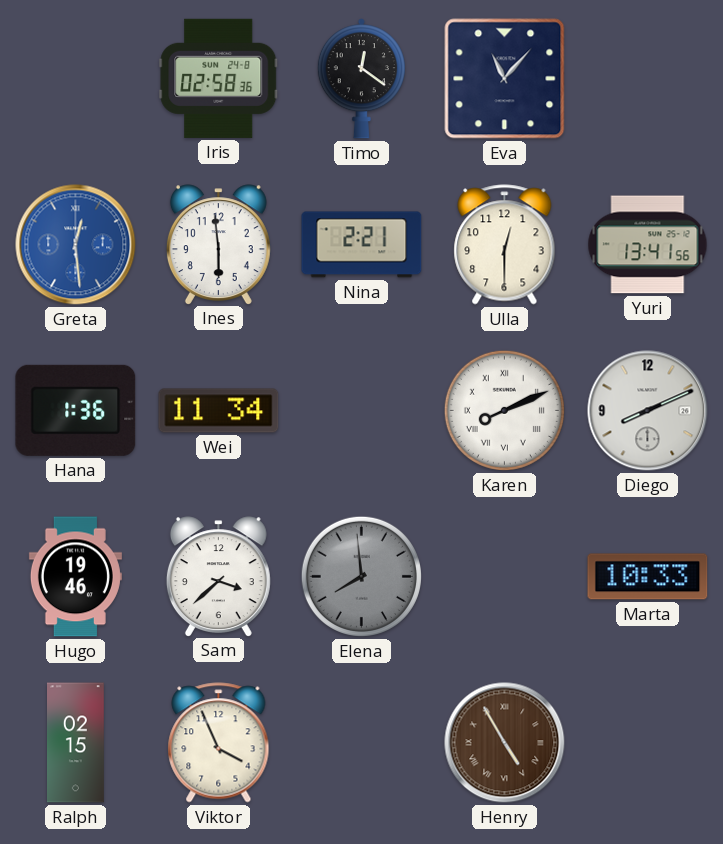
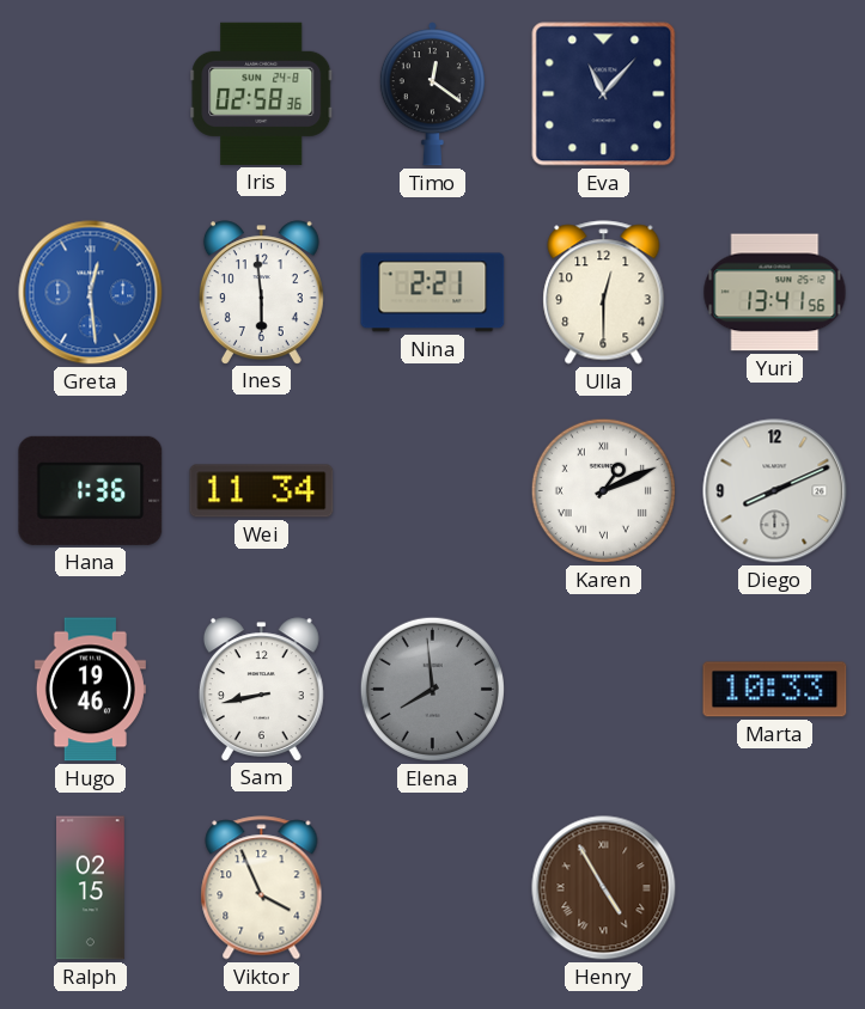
Karen: 8:11 -> 1:11 (603, 490)
Sam: 3:38 -> 8:43 (261, 689)
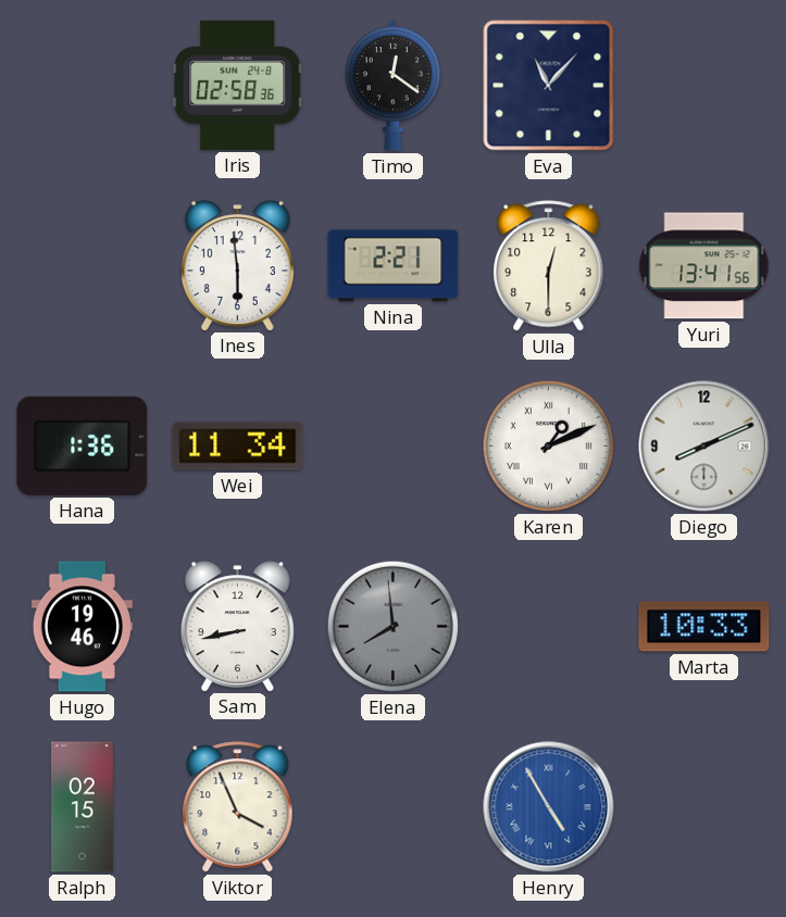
Greta: 12:29 -> none (91, 293)
Henry dial: brown -> blue (549, 807)
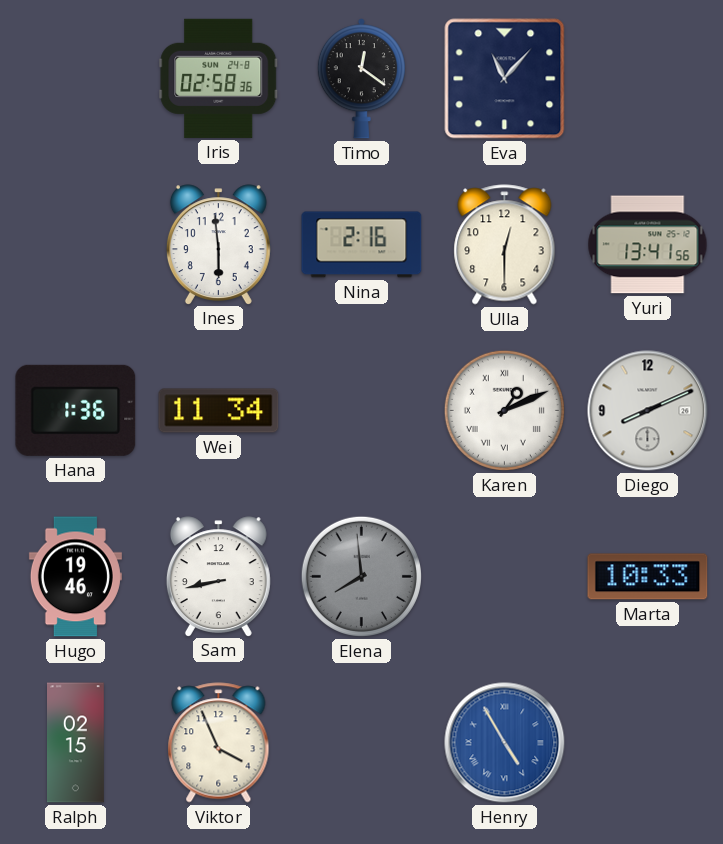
Nina: 2:21 -> 2:16 (362, 245)
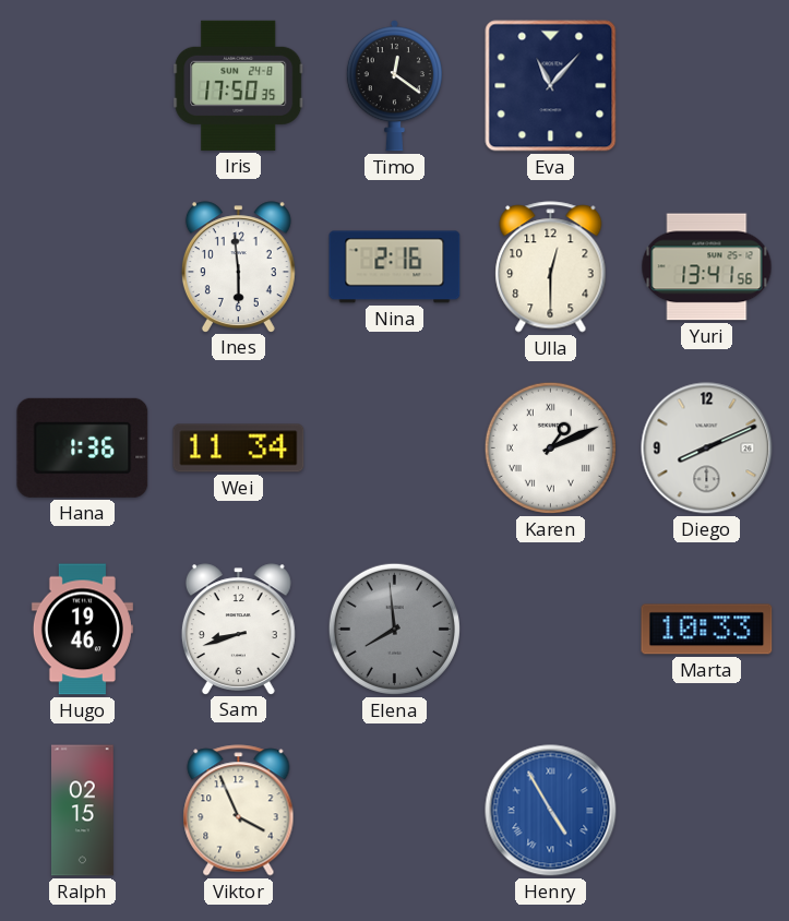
Iris: 02:58 -> 17:50 (239, 85)
Sam: 8:43 -> 8:42 (238, 629)
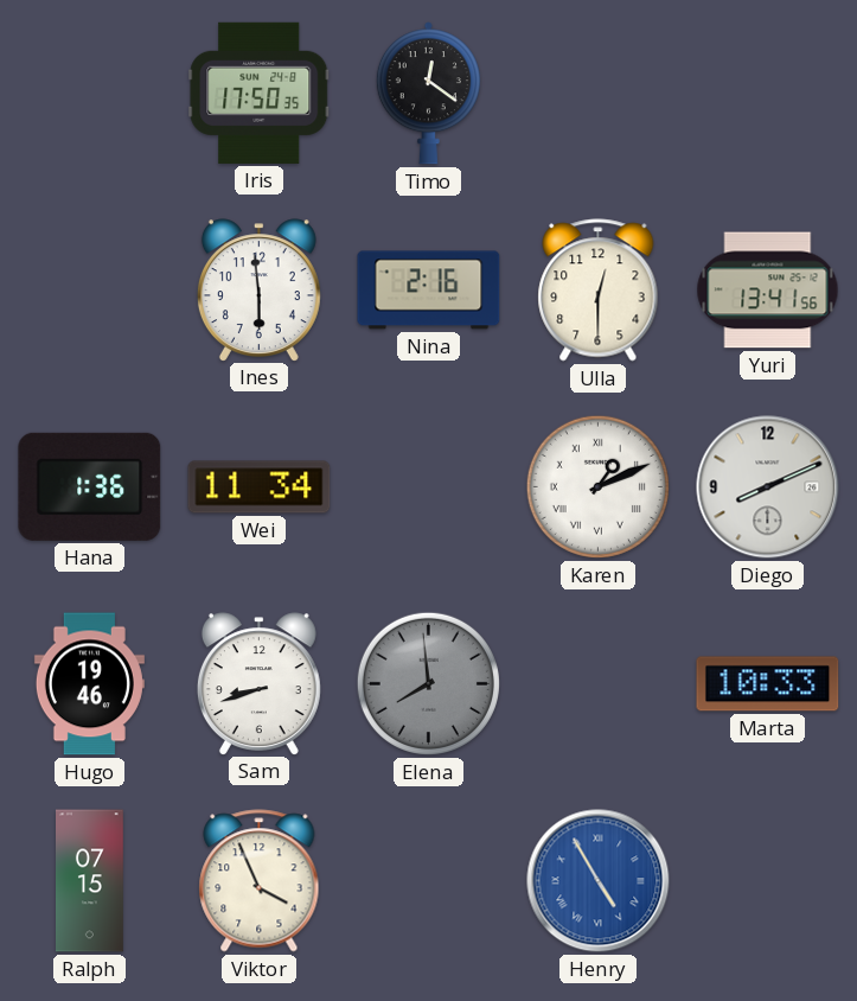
Eva: 11:07 -> none (551, 86)
Ralph: 02:15 -> 07:15 (90, 881)
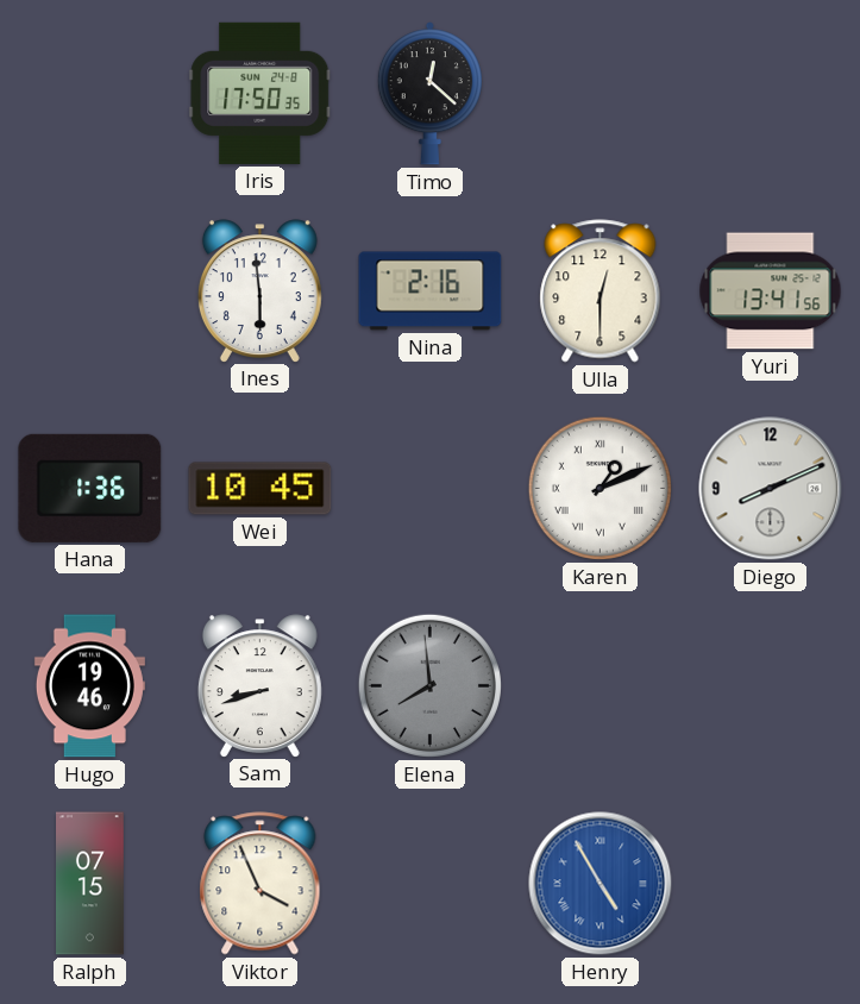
Timo: 12:21 -> 12:22 (429, 94)
Wei: 11:34 -> 10:45 (260, 489)
Marta: 10:33 -> none (768, 684)
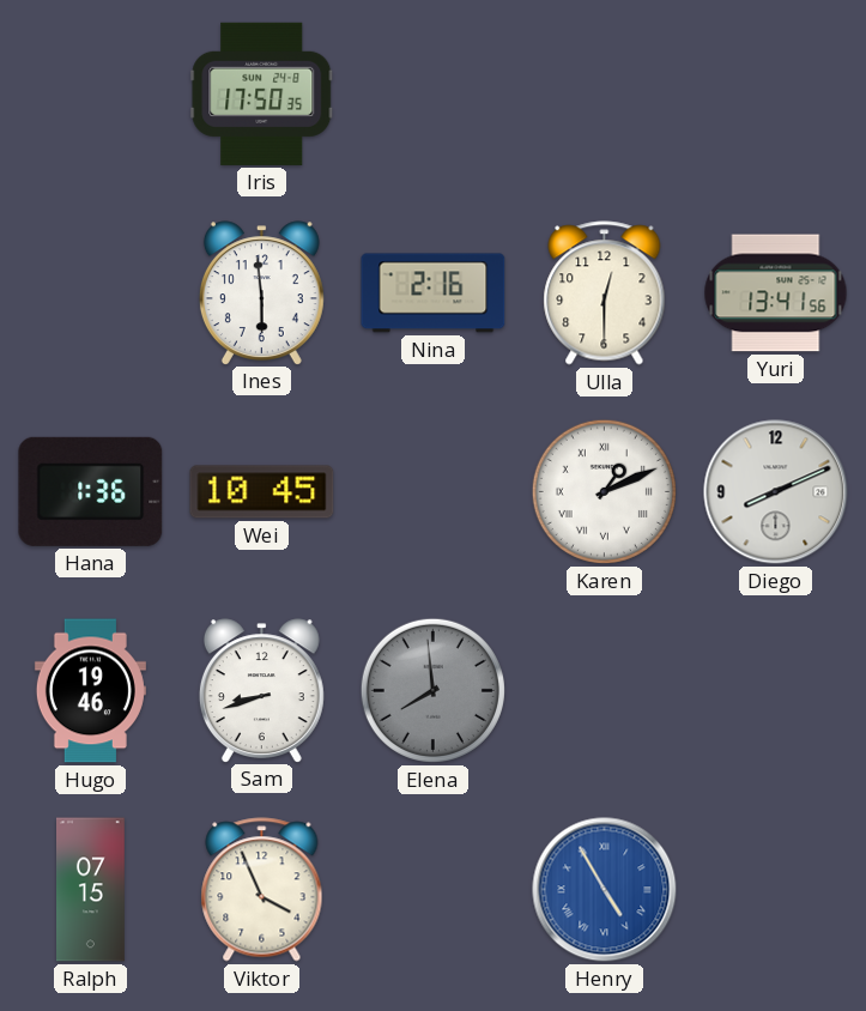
Timo: 12:22 -> none (429, 94)
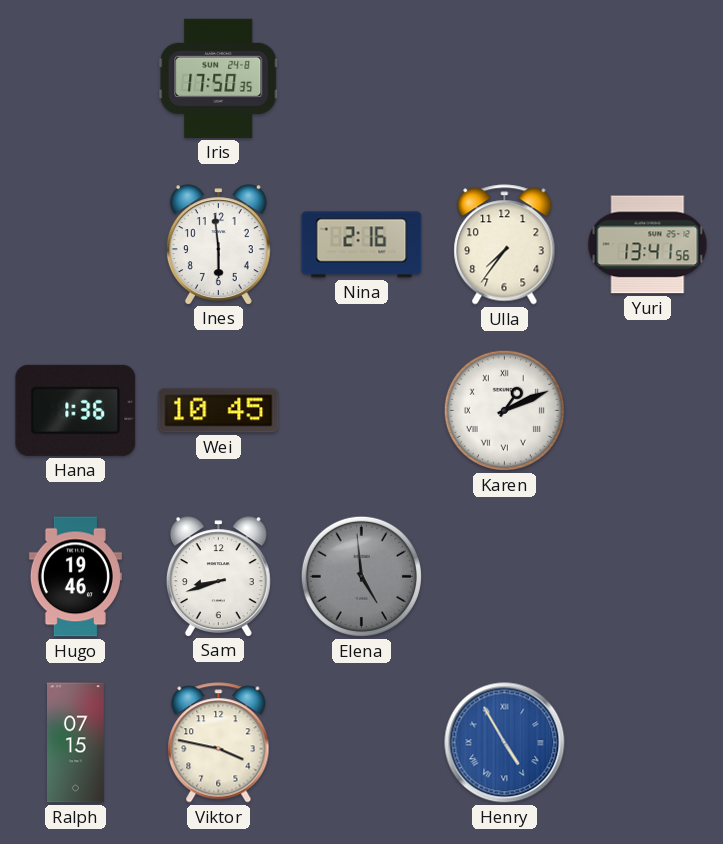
Ulla: 12:30 -> 7:36 (505, 245)
Diego: 8:11 -> none (776, 492)
Elena: 7:59 -> 4:59 (361, 576)
Viktor: 3:56 -> 3:47 (219, 743)
